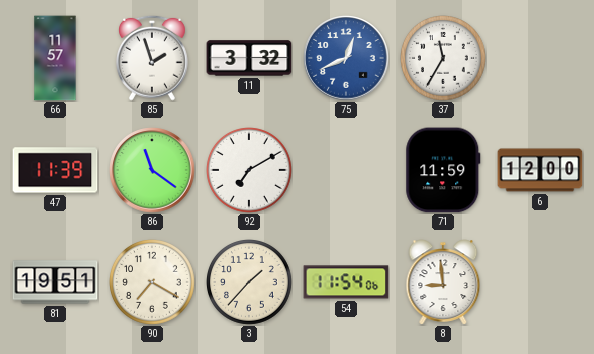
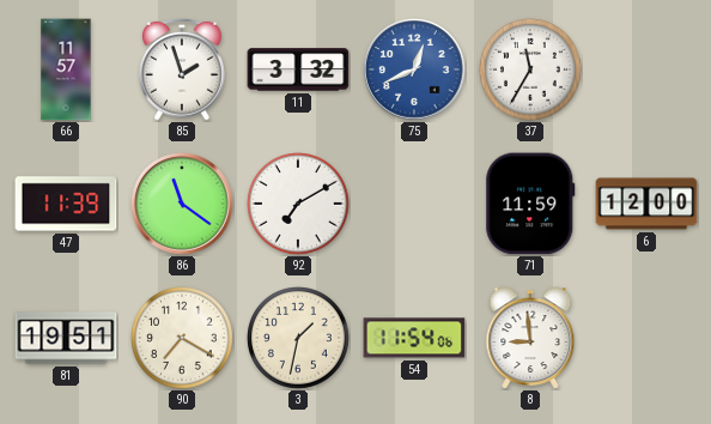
3: 1:37 -> 1:32 (299, 339)
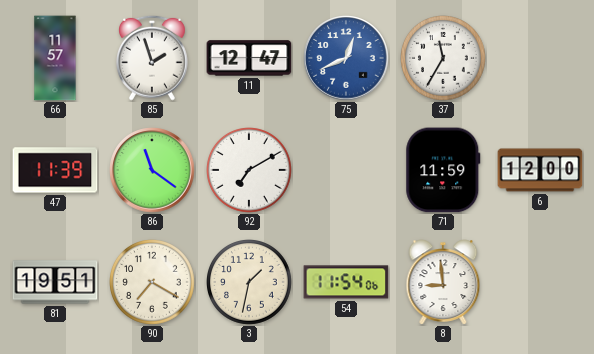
11: 3:32 -> 12:47 (249, 58)
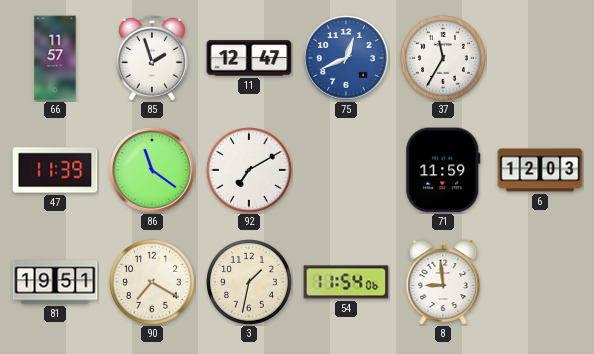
6: 12:00 -> 12:03 (540, 170)
